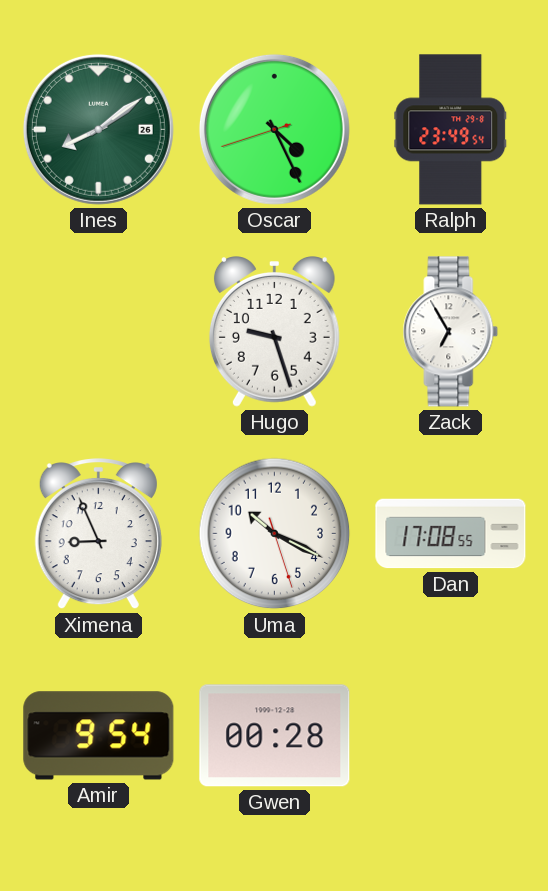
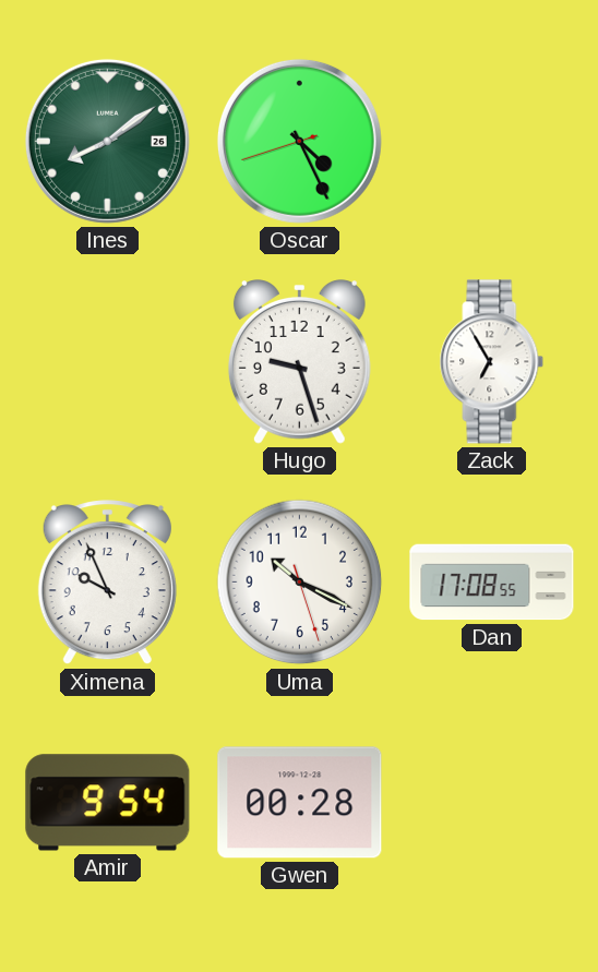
Ralph: 23:49 -> none (451, 130)
Ximena: 8:56 -> 9:56 (107, 583)
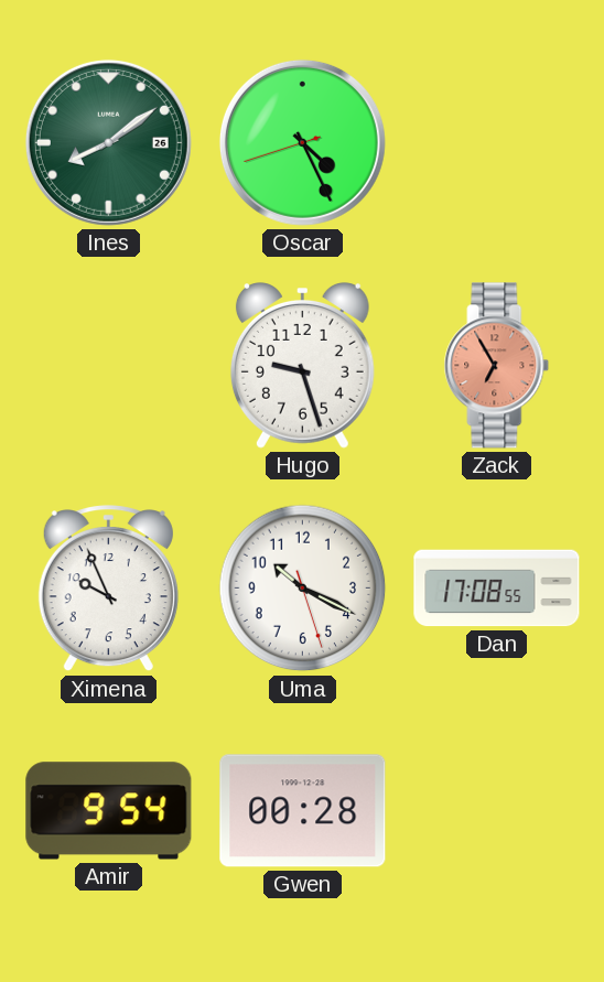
Zack dial: white -> salmon (497, 366)
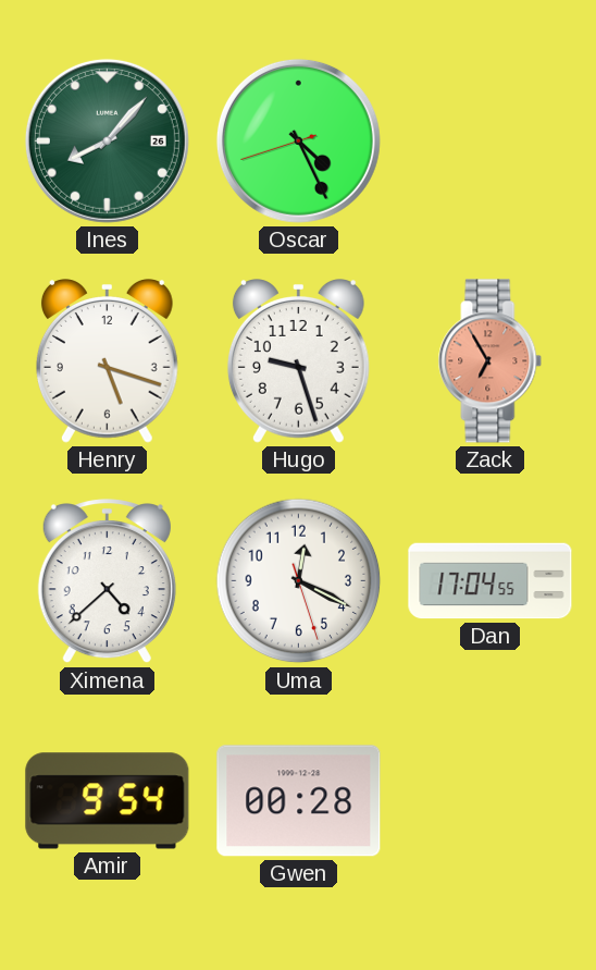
Ines: 8:09 -> 8:07 (107, 140)
Henry: none -> 5:18 (107, 361)
Ximena: 9:56 -> 4:38 (107, 581)
Uma: 10:19 -> 12:19 (299, 581)
Dan: 17:08 -> 17:04 (491, 581)
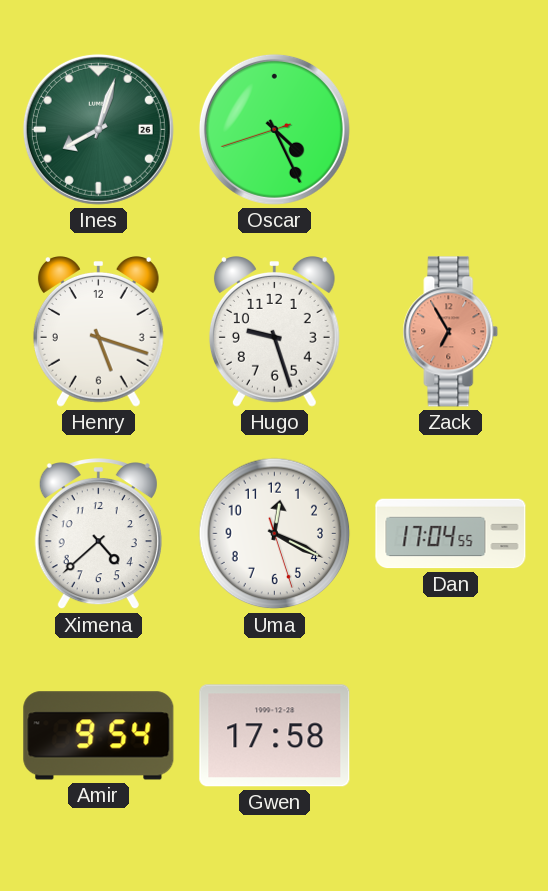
Ines: 8:07 -> 8:03 (98, 129)
Gwen: 00:28 -> 17:58 (275, 736)
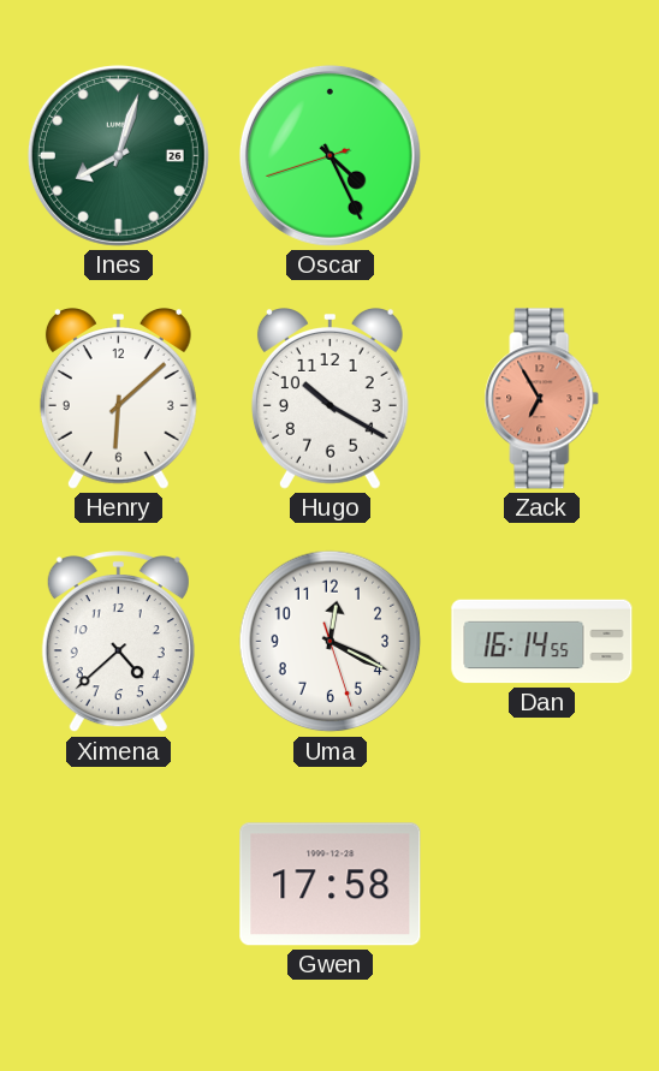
Henry: 5:18 -> 6:08 (118, 399)
Hugo: 9:27 -> 10:20 (329, 399)
Dan: 17:04 -> 16:14 (542, 642)
Amir: 9:54 -> none (99, 736)
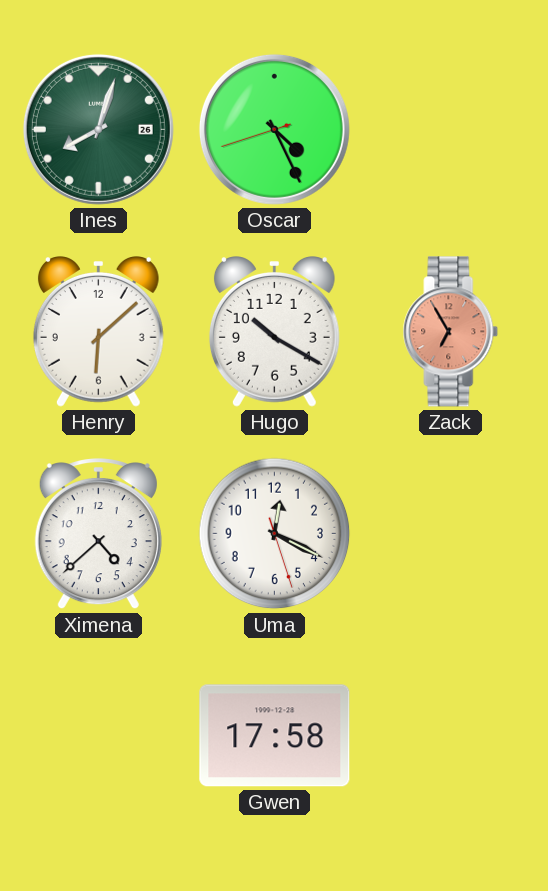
Dan: 16:14 -> none (542, 642)
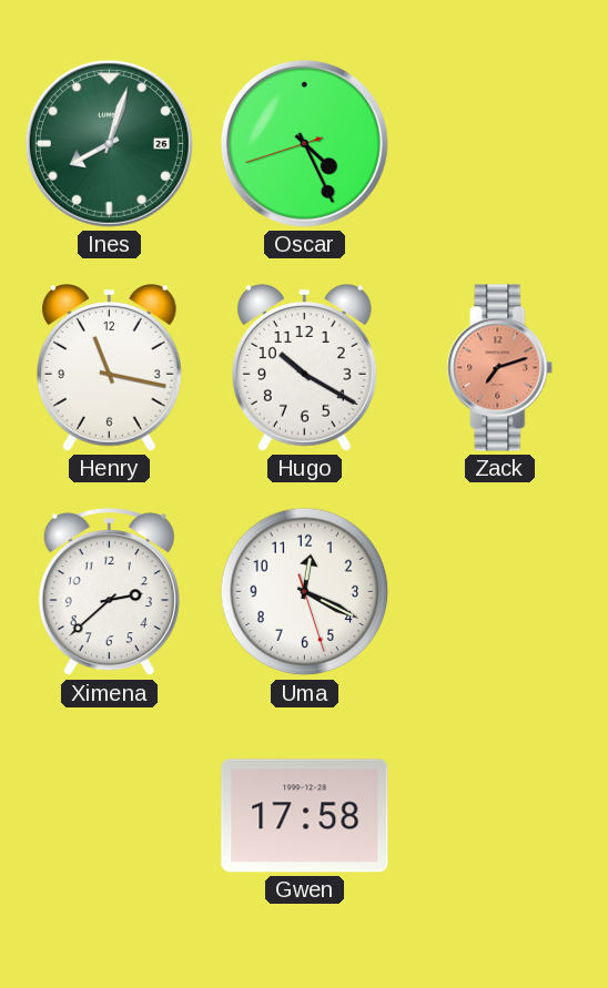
Henry: 6:08 -> 11:17 (109, 368)
Zack: 6:55 -> 7:12 (500, 368)
Ximena: 4:38 -> 2:38 (109, 592)
